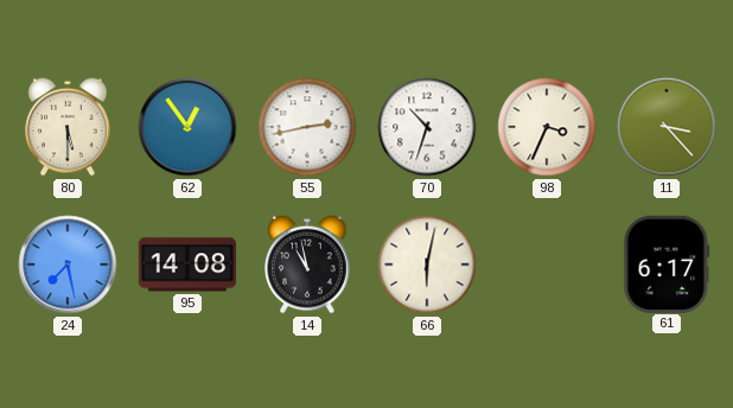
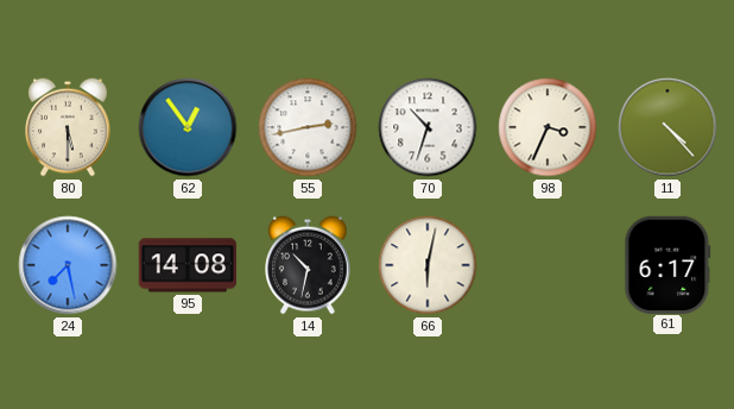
11: 3:23 -> 4:23 (667, 127)
14: 10:58 -> 10:32 (309, 265)
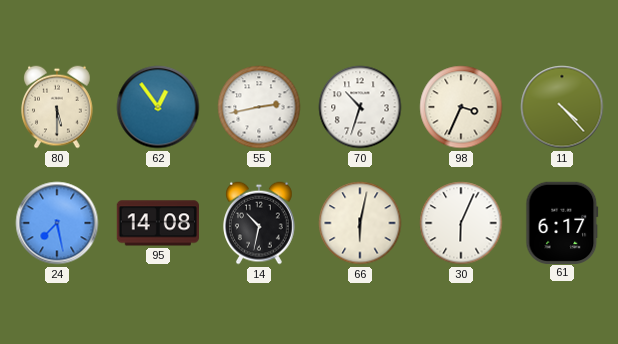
30: none -> 6:04 (461, 223)
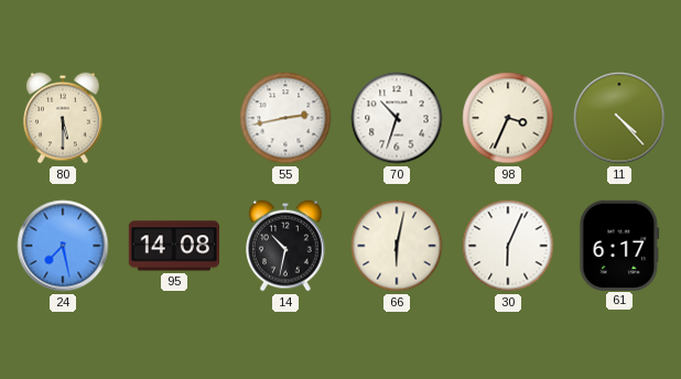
62: 12:54 -> none (158, 107)
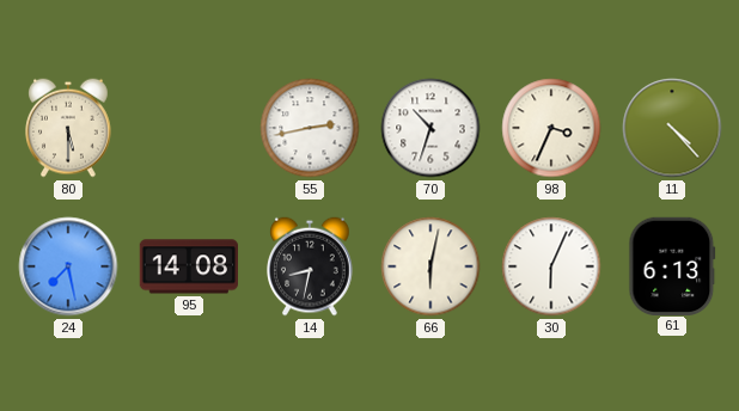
14: 10:32 -> 8:32 (311, 266)
61: 6:17 -> 6:13 (672, 265)
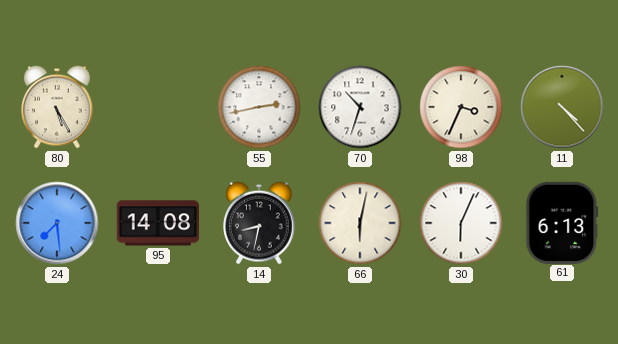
80: 5:30 -> 5:25 (58, 107)
24: 7:28 -> 7:29 (57, 223)
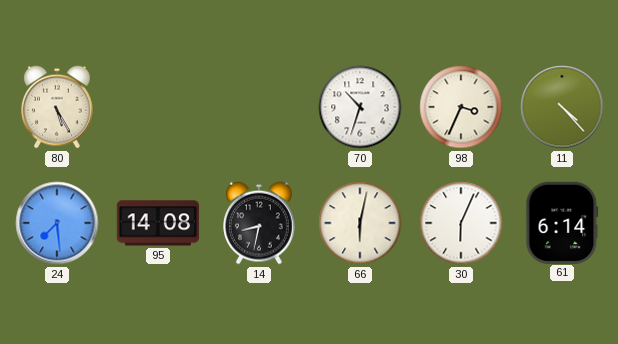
55: 2:43 -> none (259, 107)
61: 6:13 -> 6:14 (562, 222)
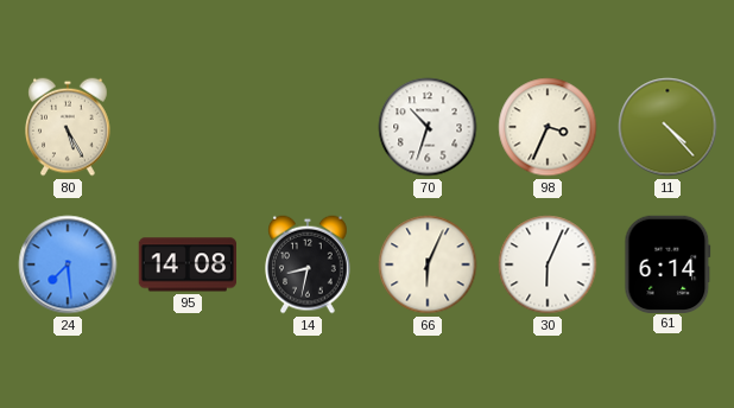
66: 6:02 -> 6:04 (428, 264)
